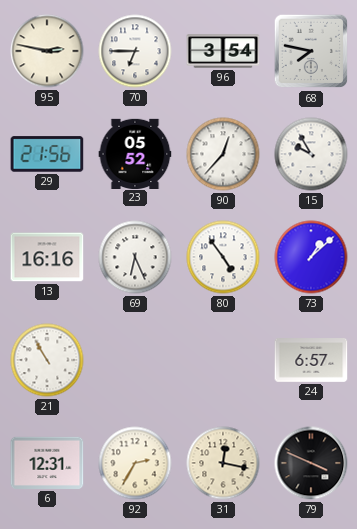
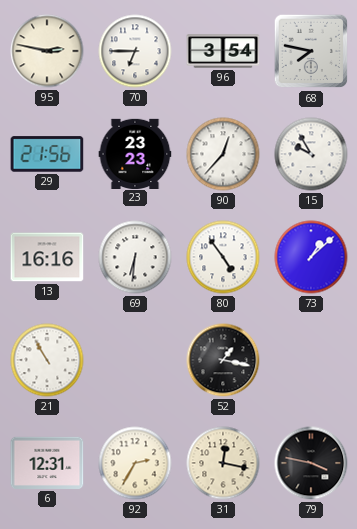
23: 05:52 -> 23:23 (135, 153)
69: 6:26 -> 6:31 (135, 257)
52: none -> 1:17 (223, 360)
24: 6:57 -> none (311, 361)
79: 3:49 -> 3:47 (311, 463)
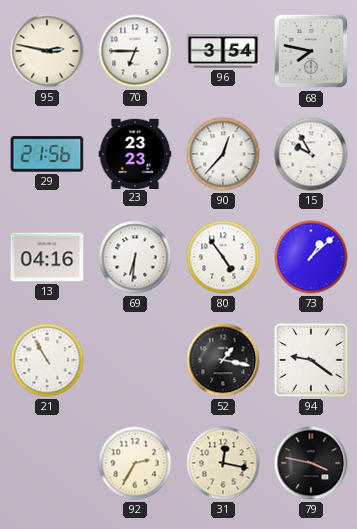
13: 16:16 -> 04:16 (47, 257)
94: none -> 9:21 (311, 360)
6: 12:31 -> none (47, 463)
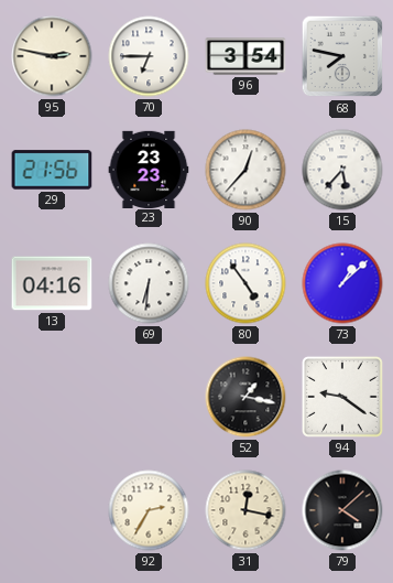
15: 9:55 -> 5:37 (342, 170)
21: 10:55 -> none (47, 360)
79: 3:47 -> 4:08 (342, 510)
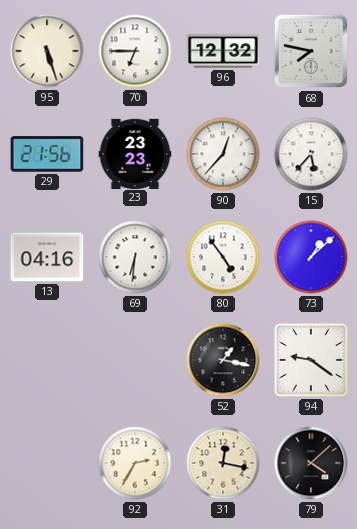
95: 2:47 -> 5:27 (47, 51)
96: 3:54 -> 12:32 (223, 51)
